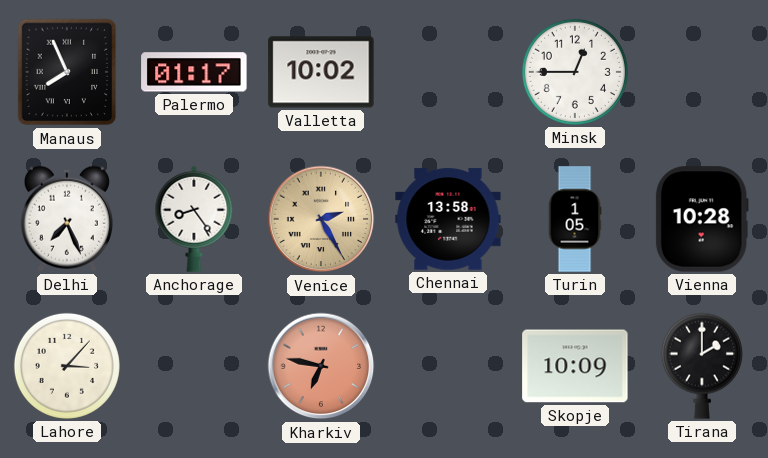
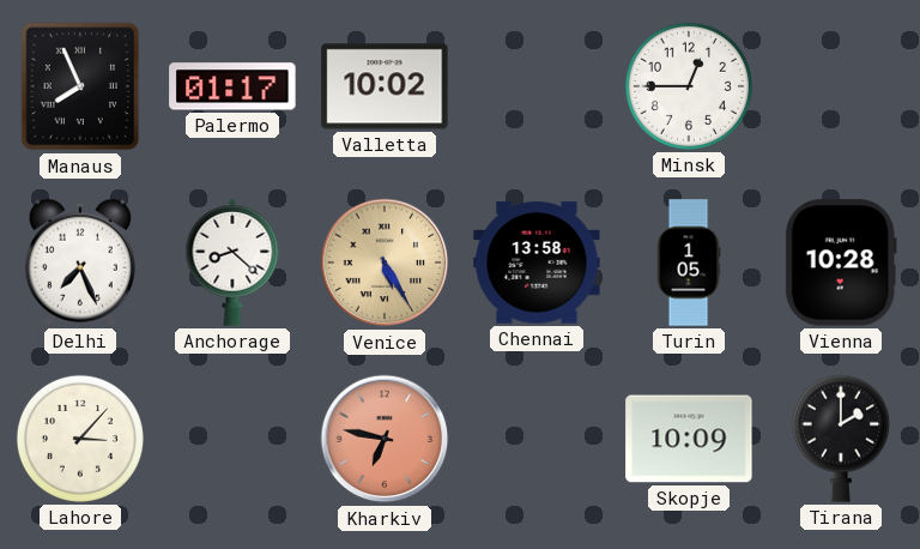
Anchorage: 8:24 -> 8:22 (232, 263)
Venice: 2:25 -> 5:25 (385, 263)
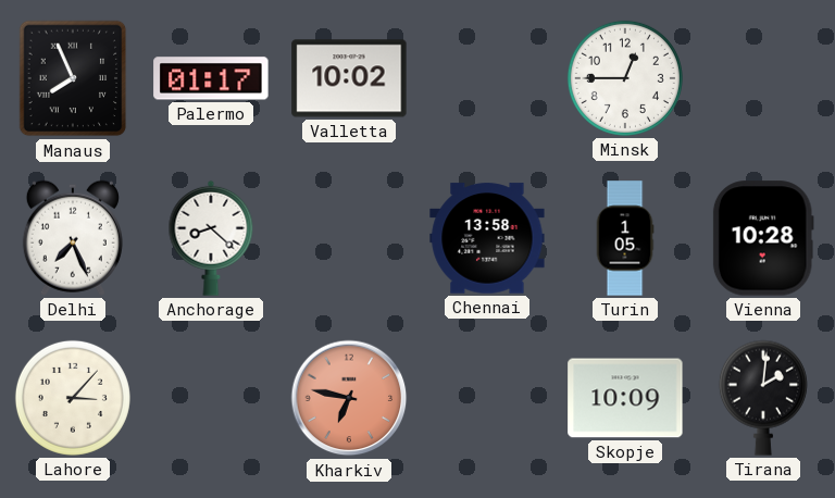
Venice: 5:25 -> none (385, 263)
Tirana: 2:00 -> 2:01 (763, 398)
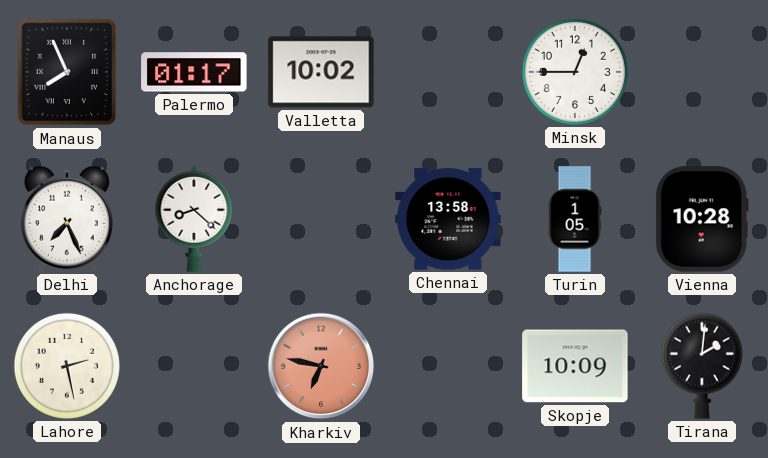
Lahore: 3:07 -> 2:28 (67, 366)
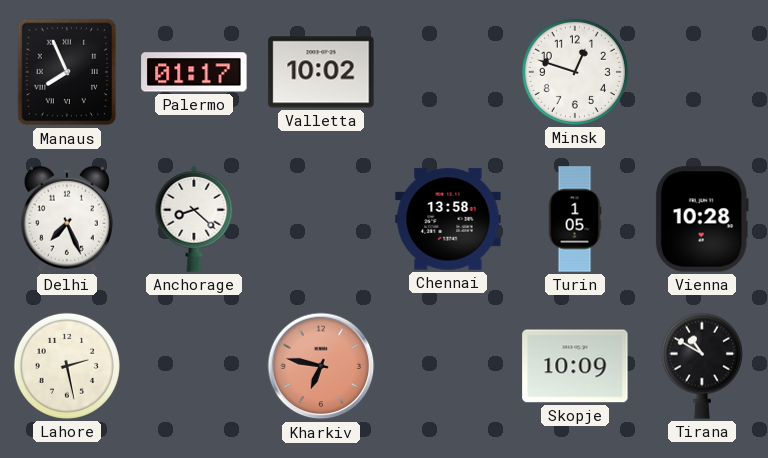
Minsk: 12:45 -> 12:48 (575, 72)
Tirana: 2:01 -> 10:50 (702, 366)
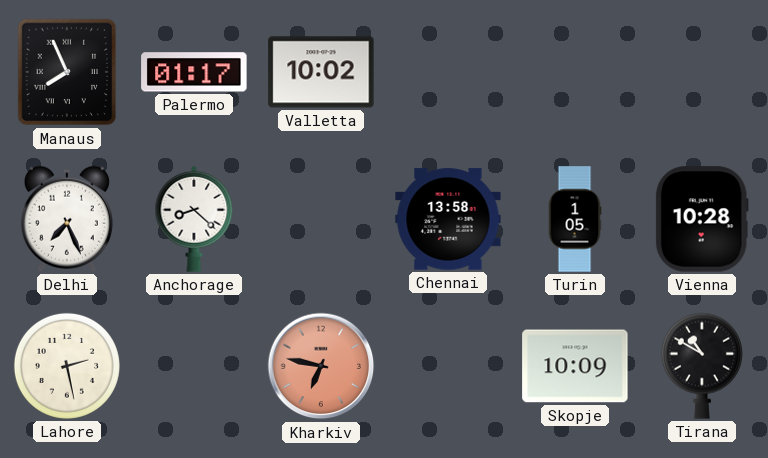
Minsk: 12:48 -> none (575, 72)
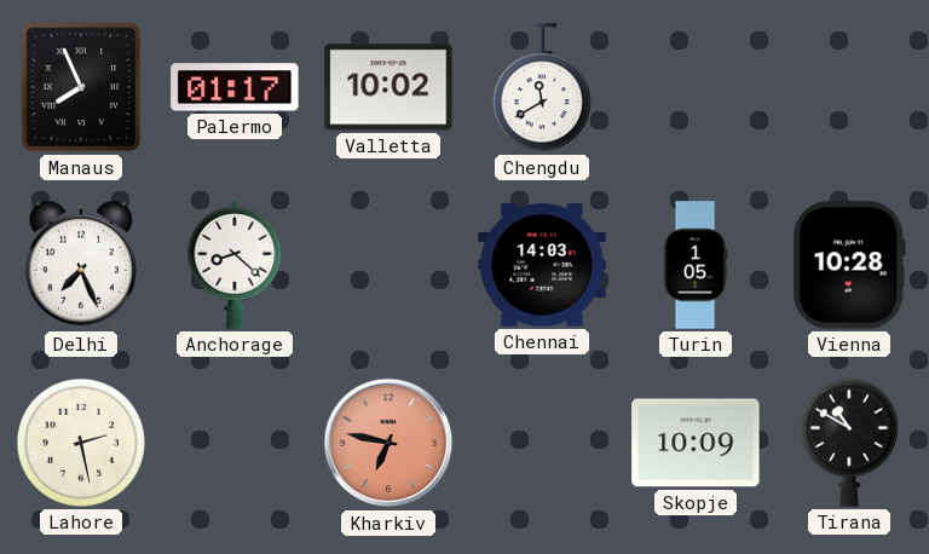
Chengdu: none -> 11:40 (542, 88)
Chennai: 13:58 -> 14:03 (542, 265)
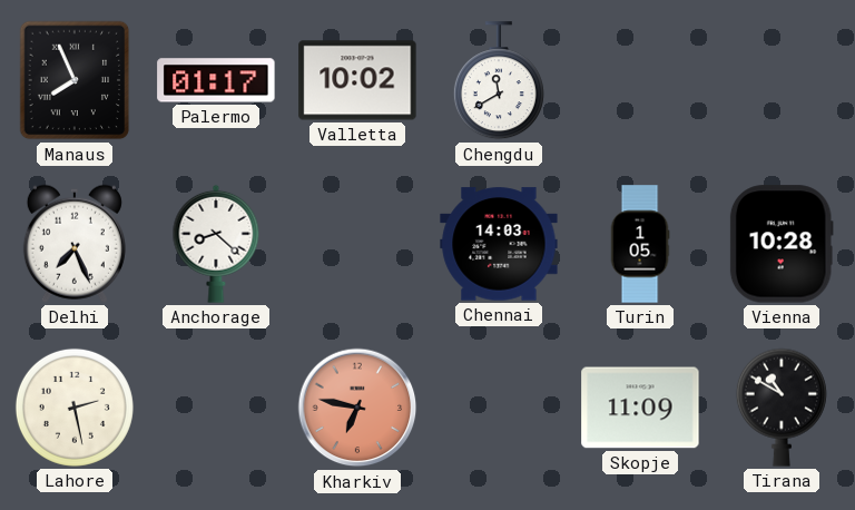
Skopje: 10:09 -> 11:09 (640, 408)
